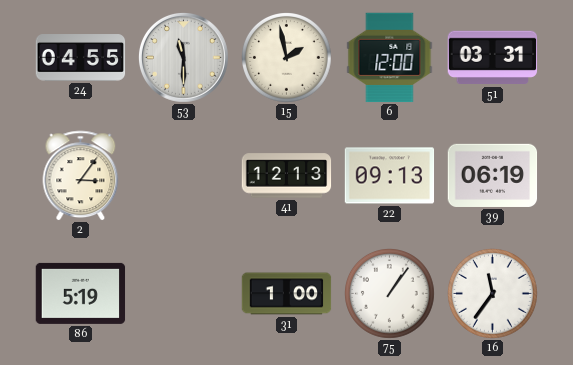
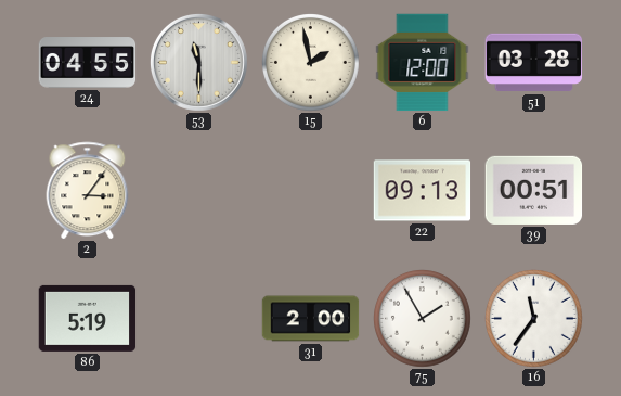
51: 03:31 -> 03:28 (534, 63)
41: 12:13 -> none (287, 176)
39: 06:19 -> 00:51 (534, 190)
31: 1:00 -> 2:00 (311, 319)
75: 1:06 -> 1:55 (423, 319)
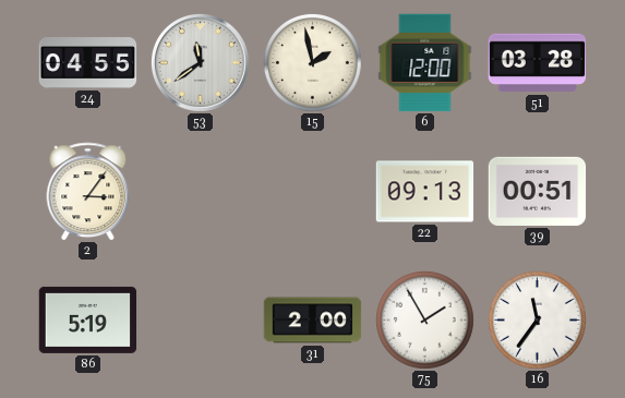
53: 11:30 -> 11:39 (201, 63)
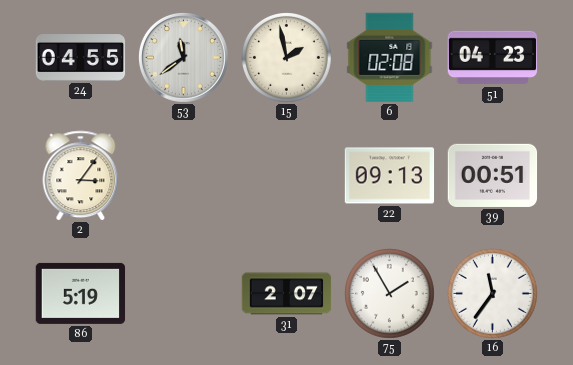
6: 12:00 -> 02:08 (390, 58)
51: 03:28 -> 04:23 (493, 58)
31: 2:00 -> 2:07 (287, 294)
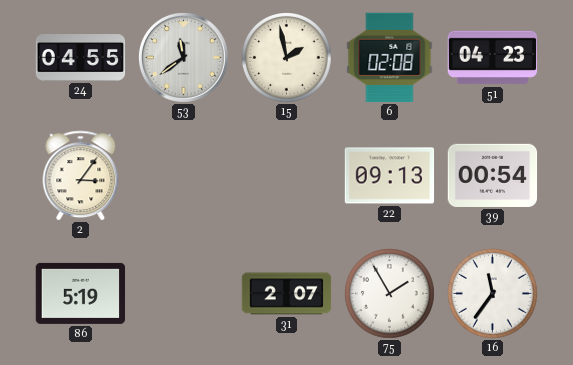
39: 00:51 -> 00:54 (493, 175)
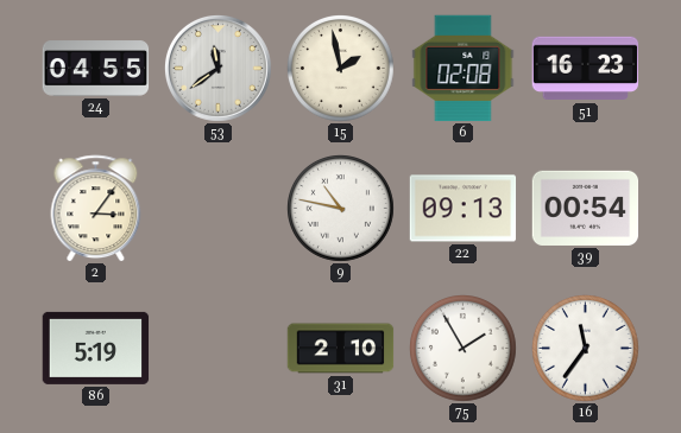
51: 04:23 -> 16:23 (586, 69)
9: none -> 10:47 (341, 209)
31: 2:07 -> 2:10 (341, 349)
